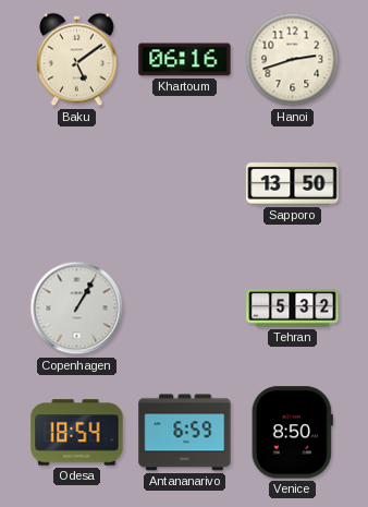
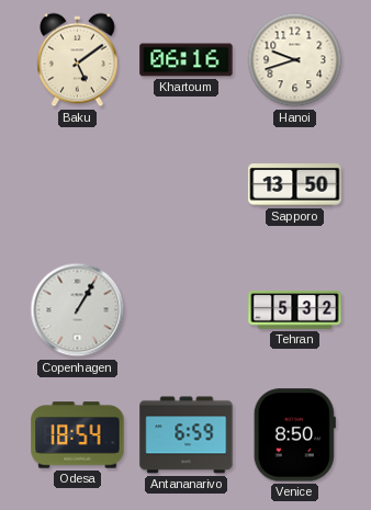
Hanoi: 2:42 -> 9:42 (295, 60)
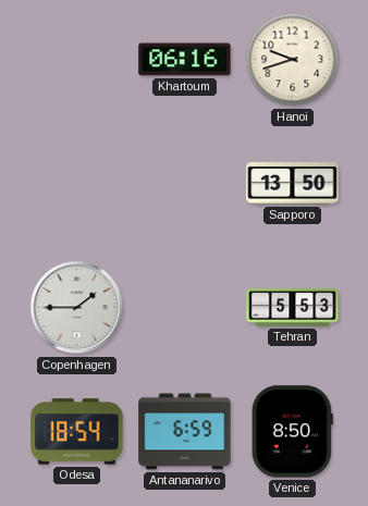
Baku: 5:09 -> none (78, 60)
Copenhagen: 1:05 -> 1:45 (77, 308)
Tehran: 5:32 -> 5:53 (293, 308)
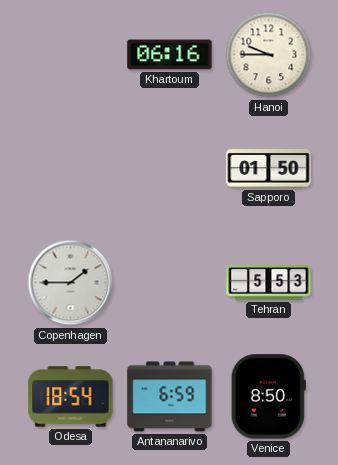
Hanoi: 9:42 -> 9:45 (269, 55)
Sapporo: 13:50 -> 01:50 (269, 169)
